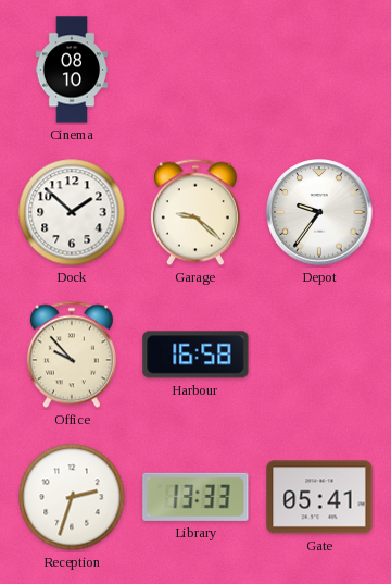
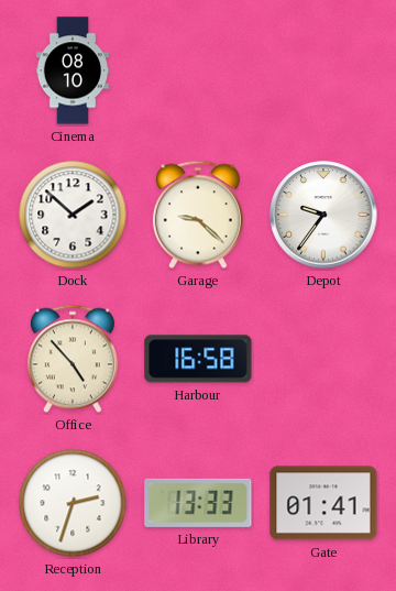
Office: 9:53 -> 4:53 (73, 359)
Gate: 05:41 -> 01:41 (323, 503)
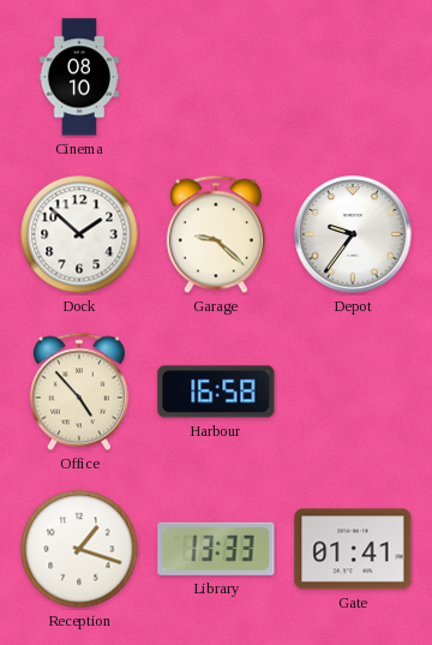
Reception: 2:33 -> 1:18 (79, 549)
